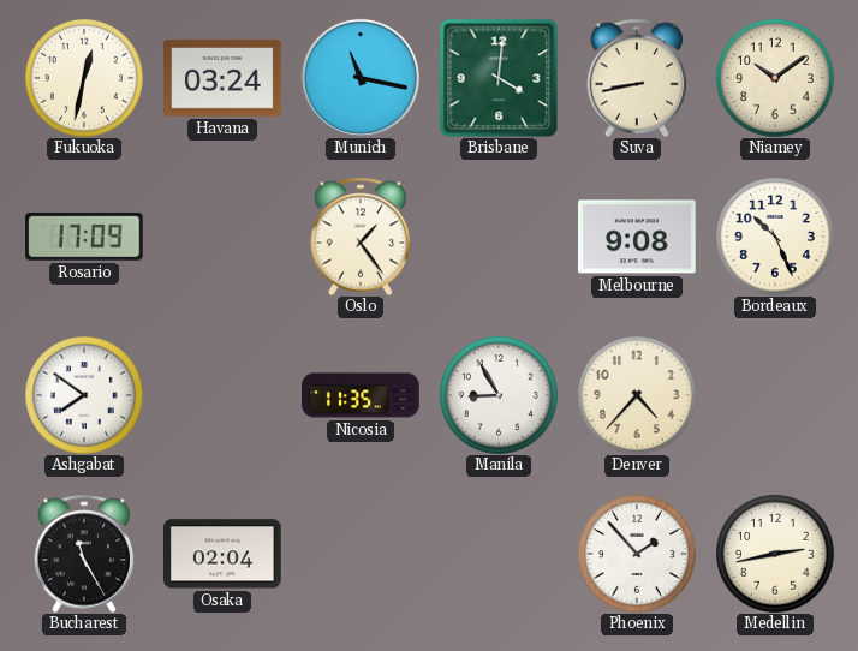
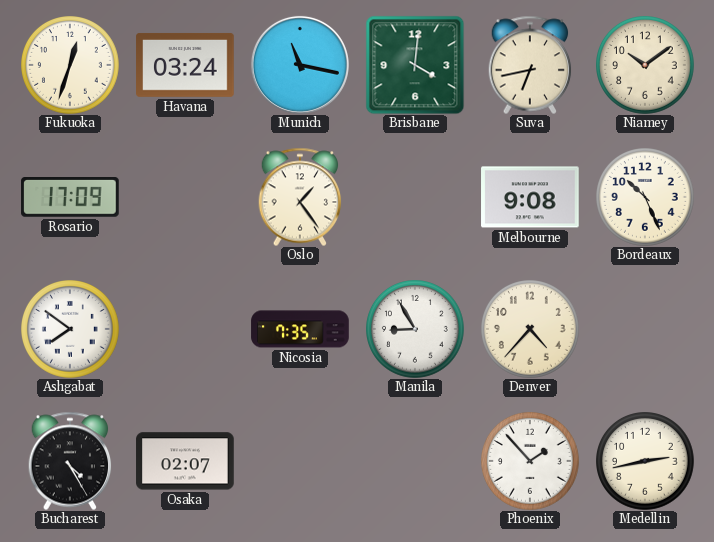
Fukuoka: 12:32 -> 12:33 (71, 66)
Suva: 8:43 -> 6:43 (530, 65)
Nicosia: 11:35 -> 7:35 (300, 329)
Bucharest: 11:25 -> 4:25 (70, 461)
Osaka: 02:04 -> 02:07 (185, 461)
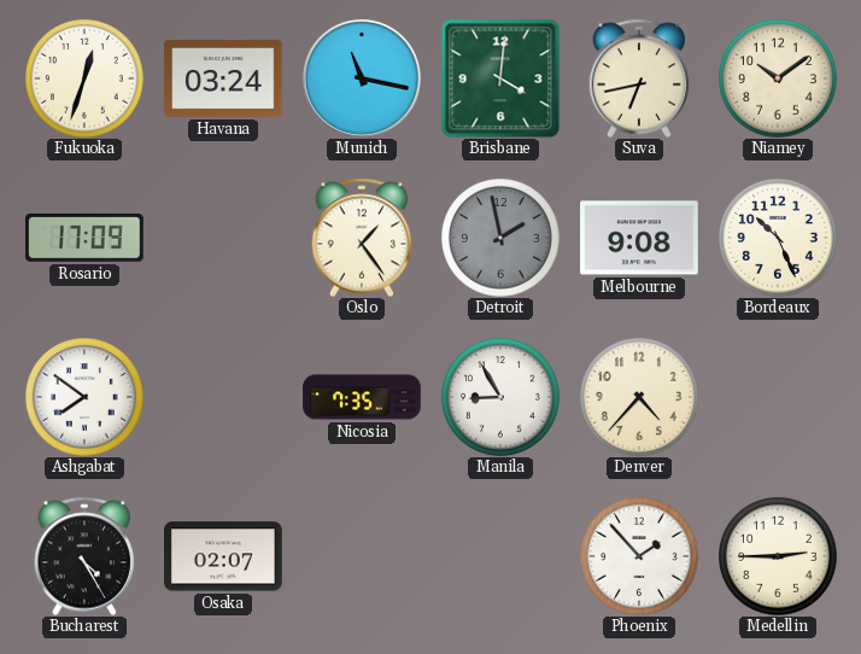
Detroit: none -> 1:58 (502, 239)
Medellin: 2:43 -> 2:45 (779, 557)
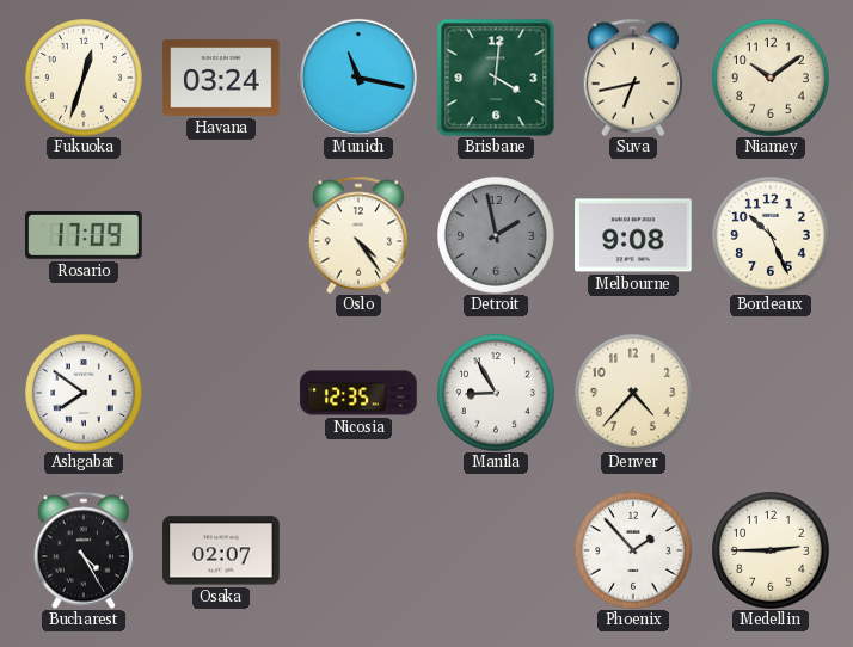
Oslo: 1:24 -> 4:24 (358, 235)
Nicosia: 7:35 -> 12:35 (358, 393)
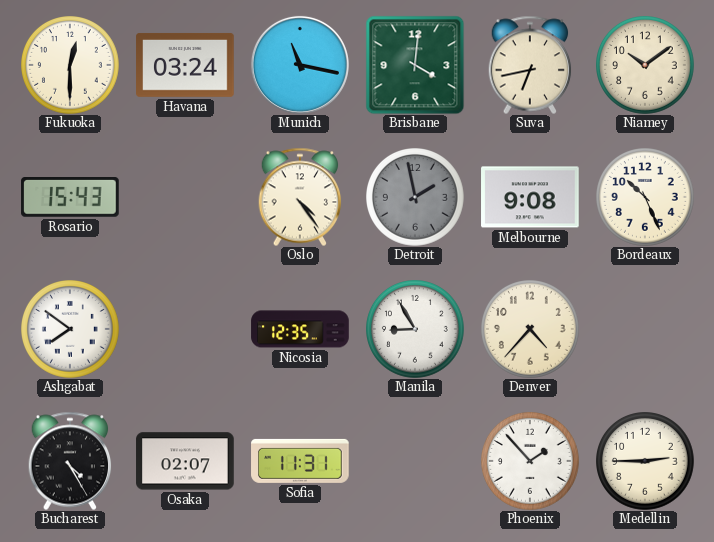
Fukuoka: 12:33 -> 12:30 (71, 66)
Rosario: 17:09 -> 15:43 (70, 198)
Sofia: none -> 11:31 (300, 461)
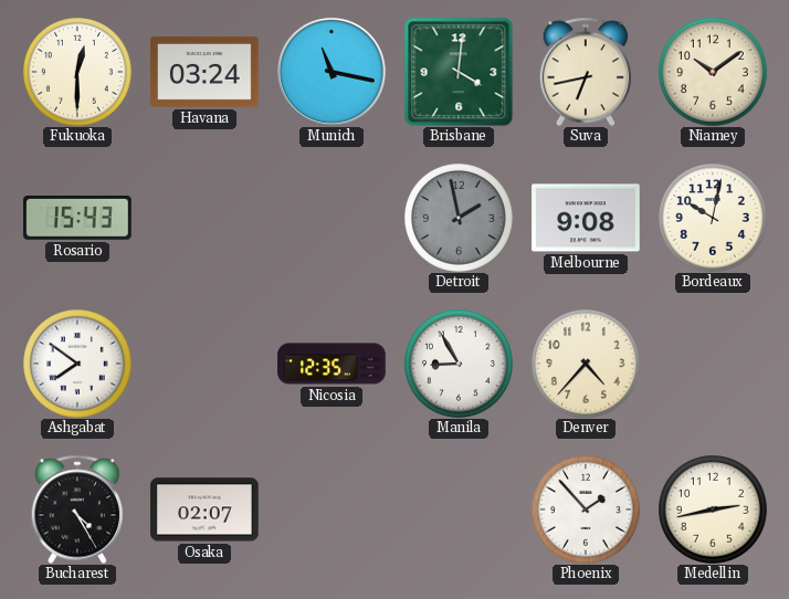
Oslo: 4:24 -> none (300, 197)
Bordeaux: 10:26 -> 10:02 (714, 219)
Sofia: 11:31 -> none (300, 461)
Medellin: 2:45 -> 2:43 (714, 511)
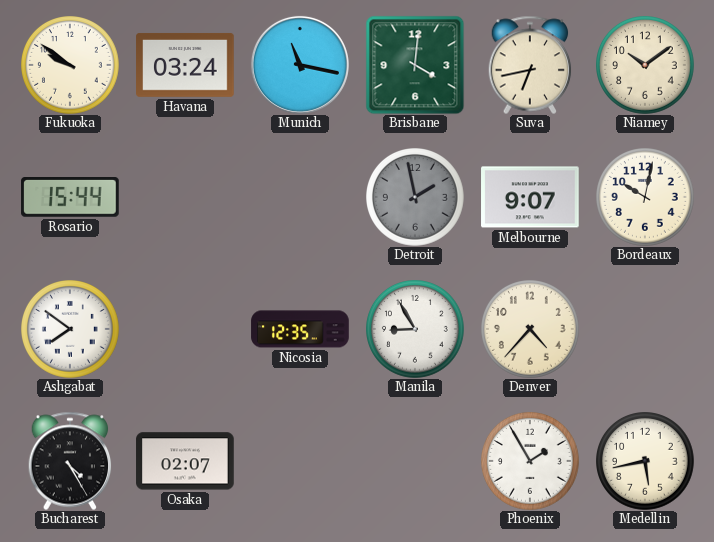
Fukuoka: 12:30 -> 9:51 (71, 66)
Rosario: 15:43 -> 15:44 (70, 198)
Melbourne: 9:08 -> 9:07 (530, 197)
Phoenix: 1:53 -> 1:55 (531, 462)
Medellin: 2:43 -> 5:43 (646, 462)
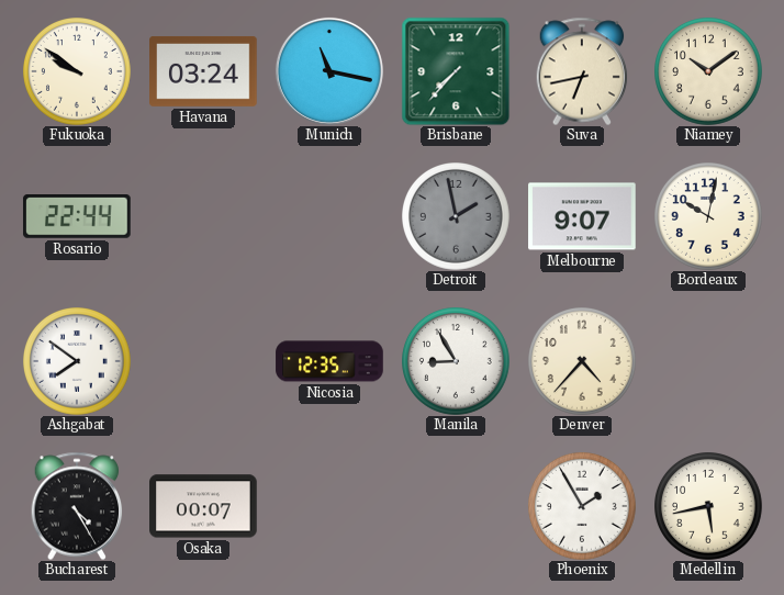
Brisbane: 4:01 -> 7:37 (456, 71)
Rosario: 15:44 -> 22:44 (77, 217)
Osaka: 02:07 -> 00:07 (203, 506)
